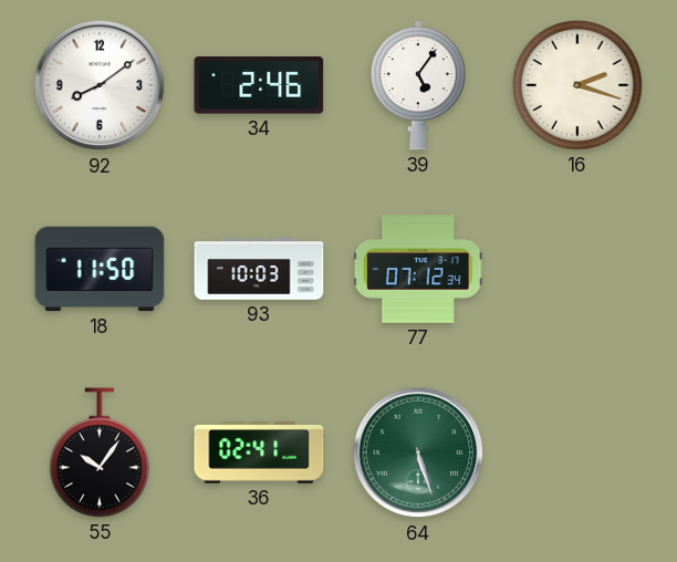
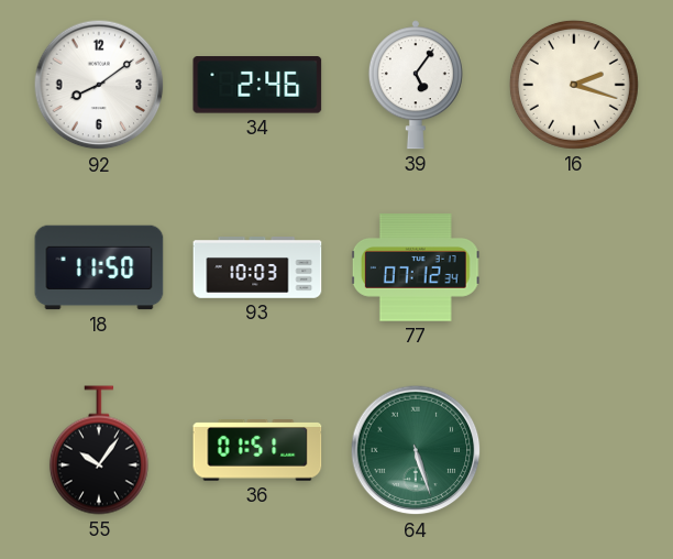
36: 02:41 -> 01:51 (257, 451)
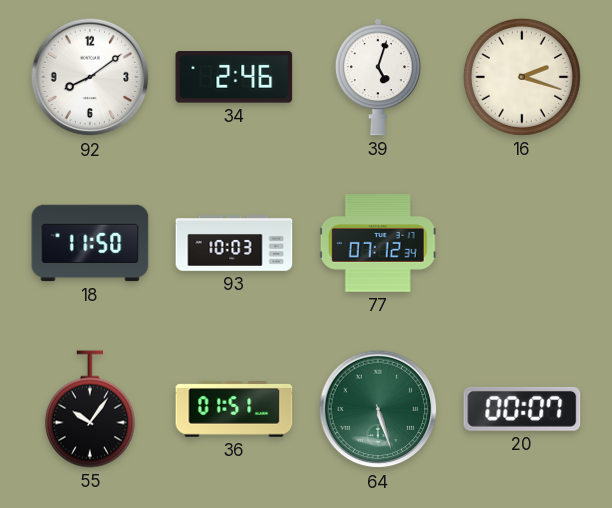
39: 5:06 -> 5:03 (378, 77)
20: none -> 00:07 (522, 409)
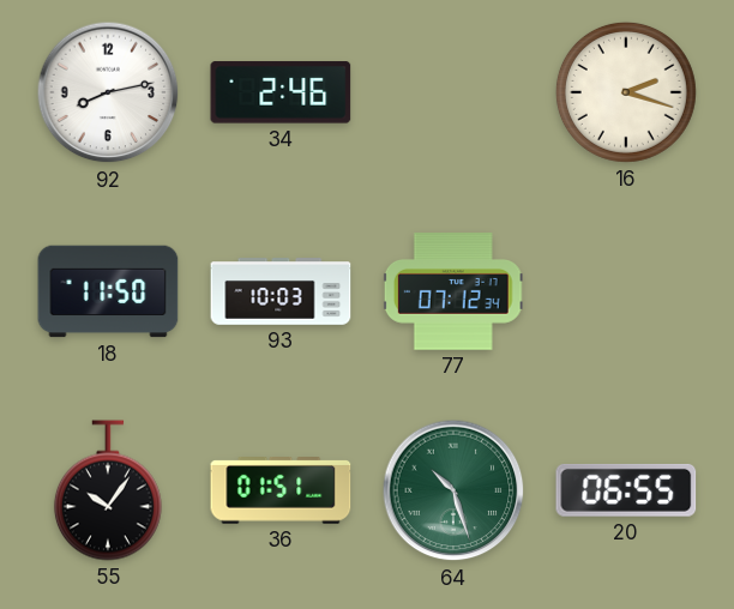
92: 8:09 -> 8:13 (108, 92)
39: 5:03 -> none (378, 77)
64: 5:27 -> 10:27 (453, 490)
20: 00:07 -> 06:55 (626, 490)
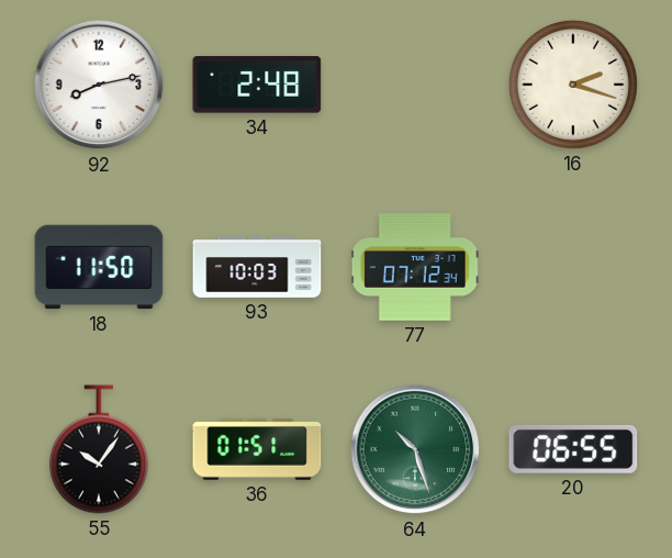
34: 2:46 -> 2:48 (257, 85)
